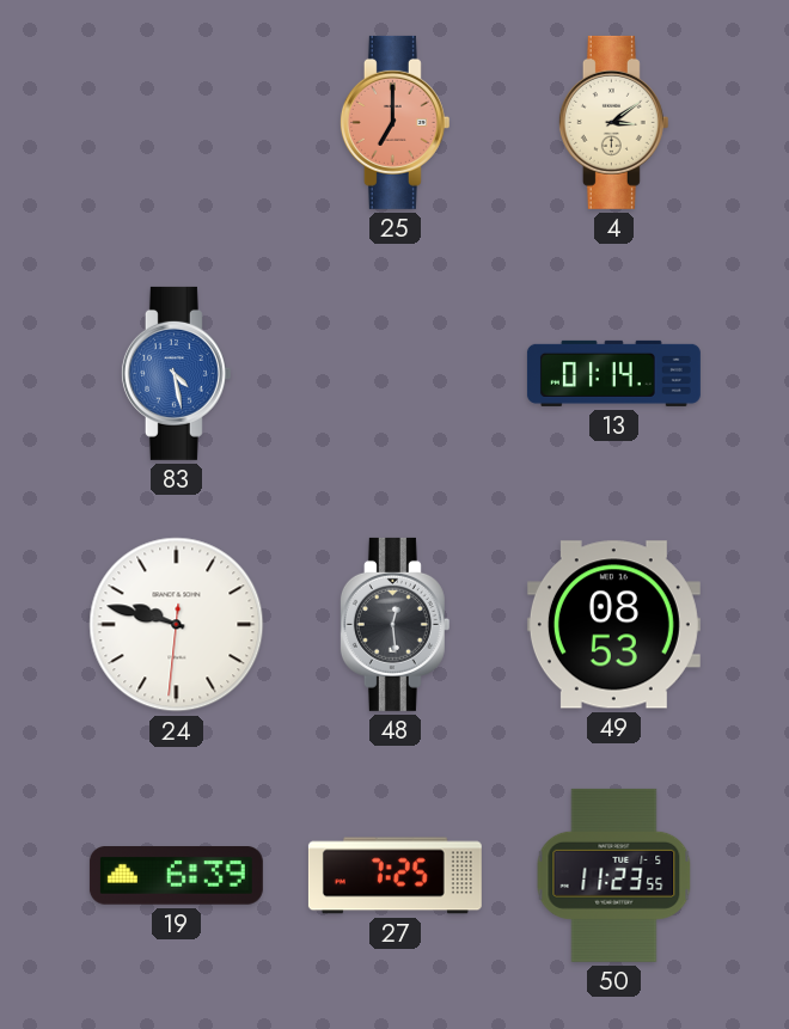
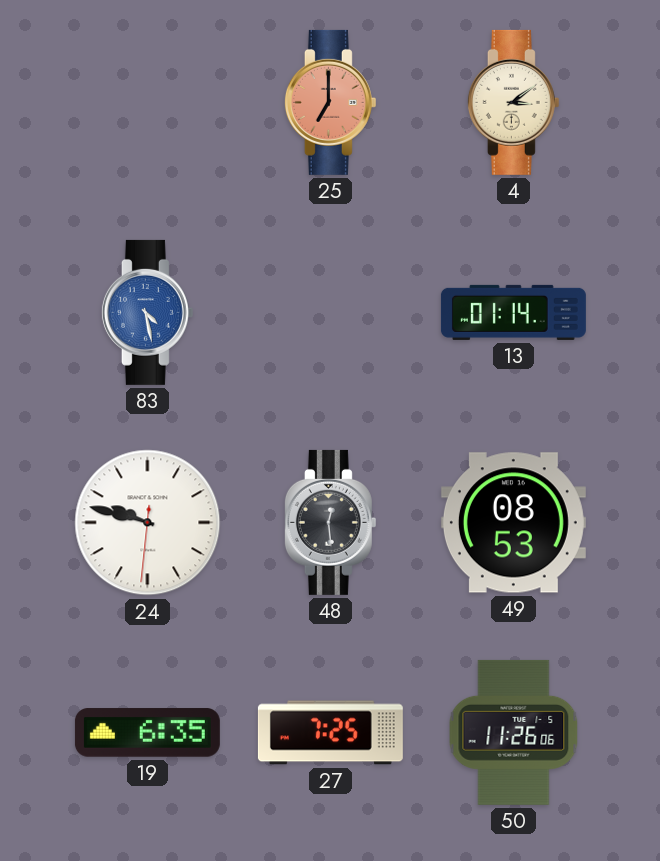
19: 6:39 -> 6:35 (147, 733)
50: 11:23 -> 11:26 (514, 732)
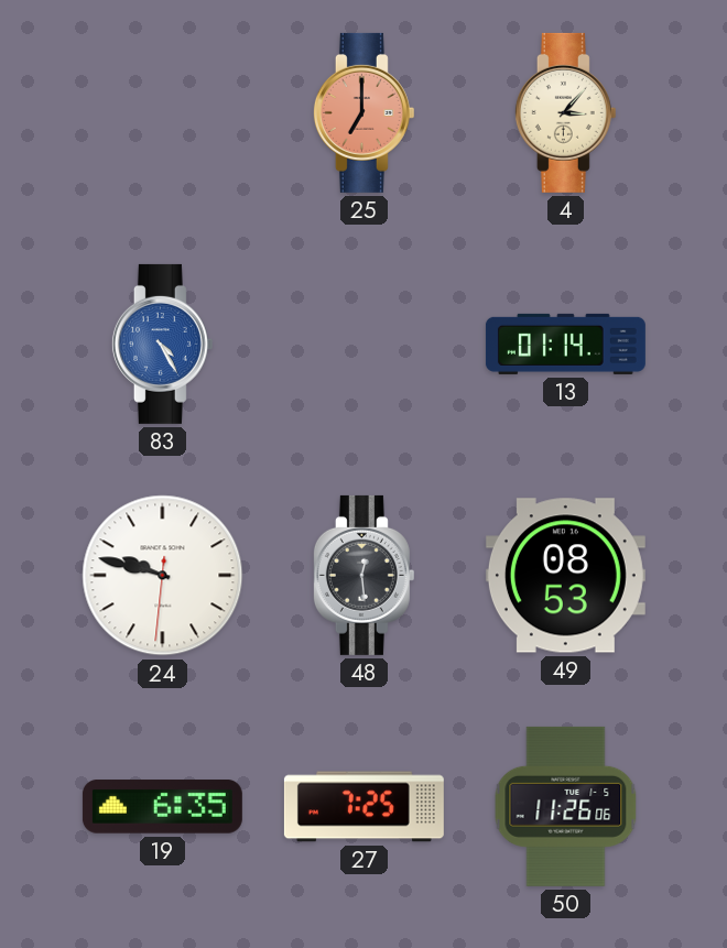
4: 3:09 -> 3:07 (565, 112)
83: 4:28 -> 4:25 (162, 344)
